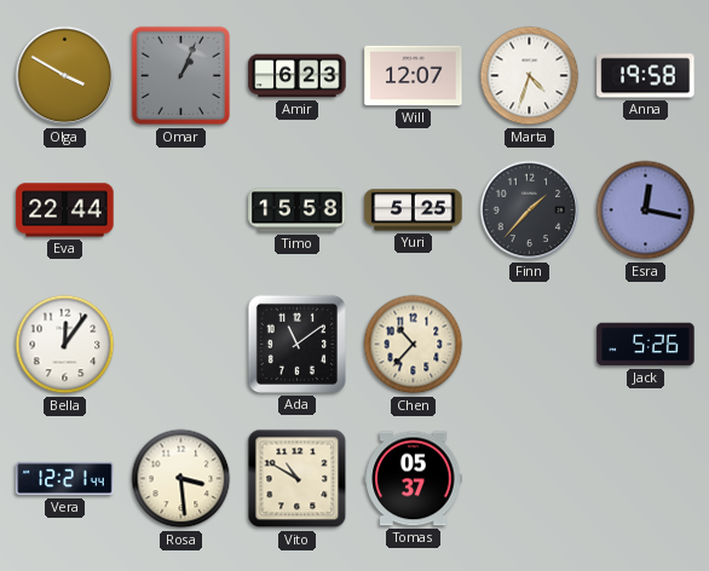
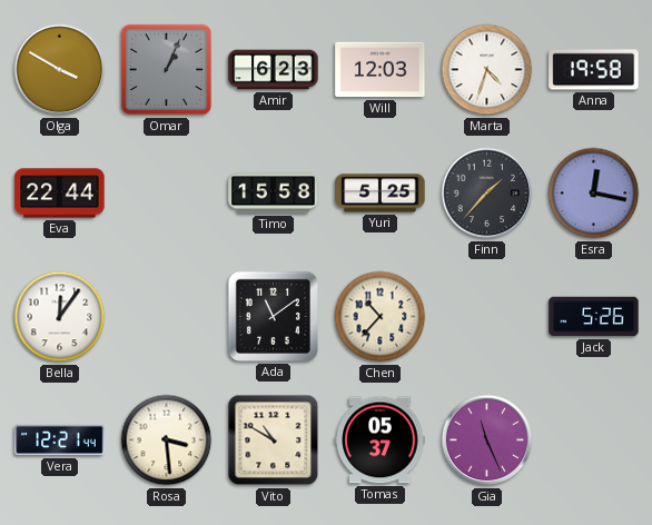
Will: 12:07 -> 12:03 (381, 70)
Gia: none -> 11:26 (487, 440)
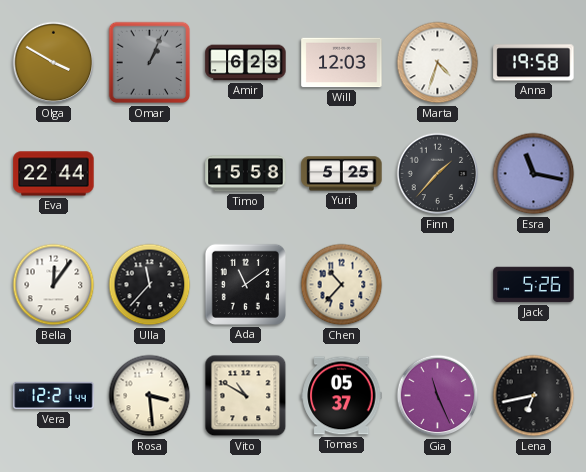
Esra: 12:17 -> 11:17 (534, 174)
Ulla: none -> 11:37 (150, 285)
Lena: none -> 6:43 (534, 396)
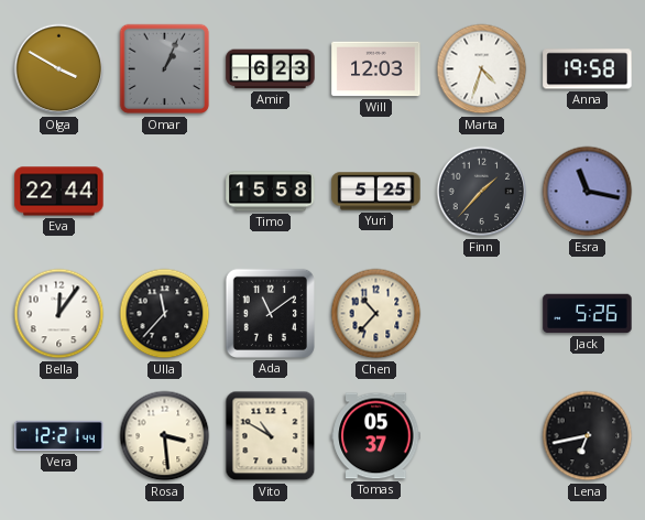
Gia: 11:26 -> none (438, 396)
